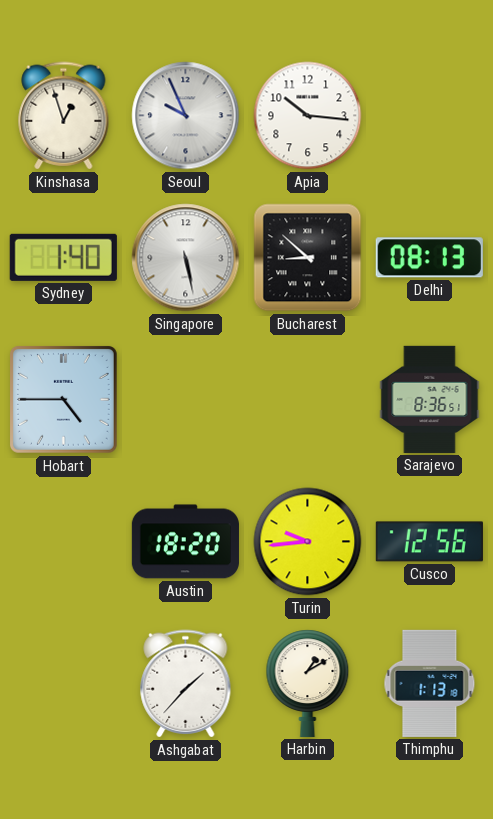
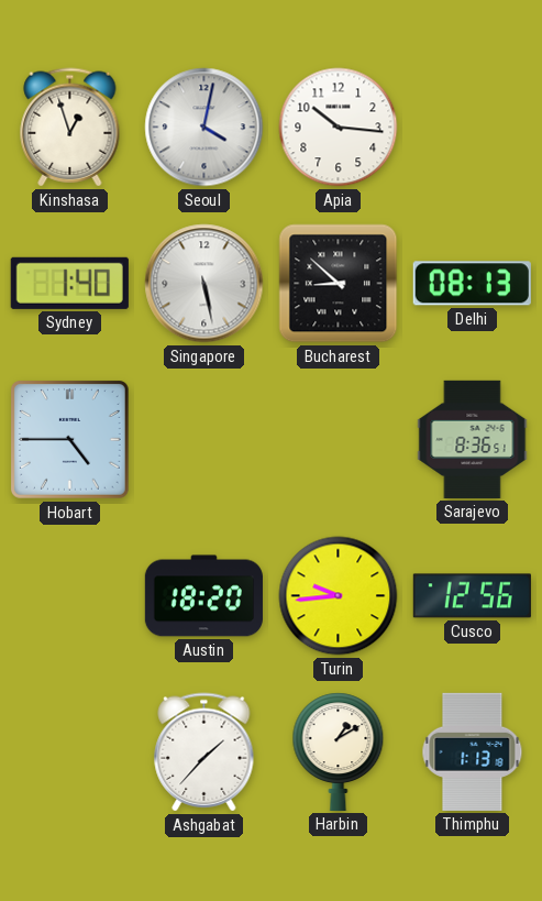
Seoul: 9:56 -> 4:02 (204, 128)
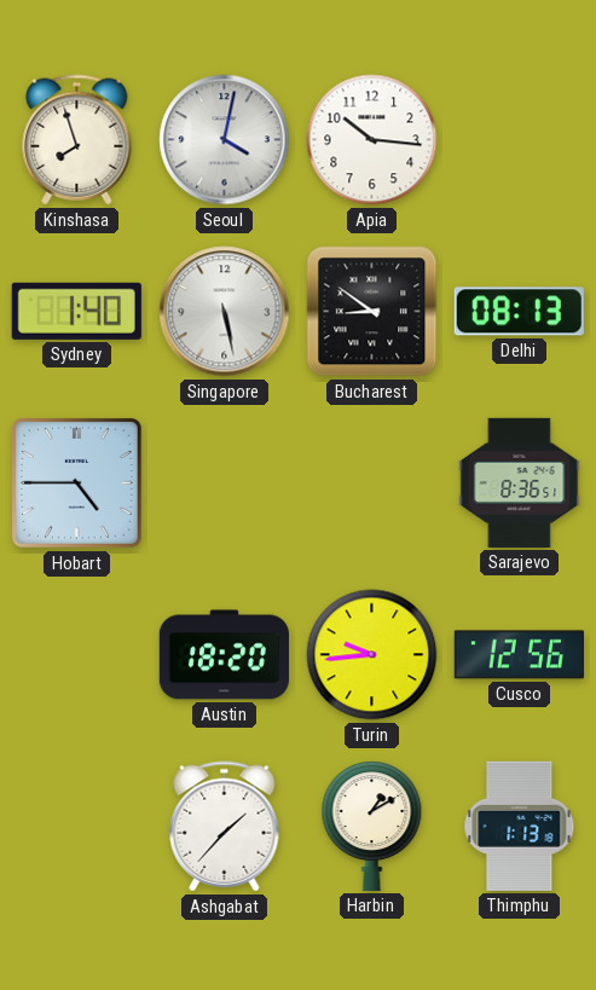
Kinshasa: 12:57 -> 7:57 (77, 140)
Bucharest: 8:52 -> 8:51 (372, 312)
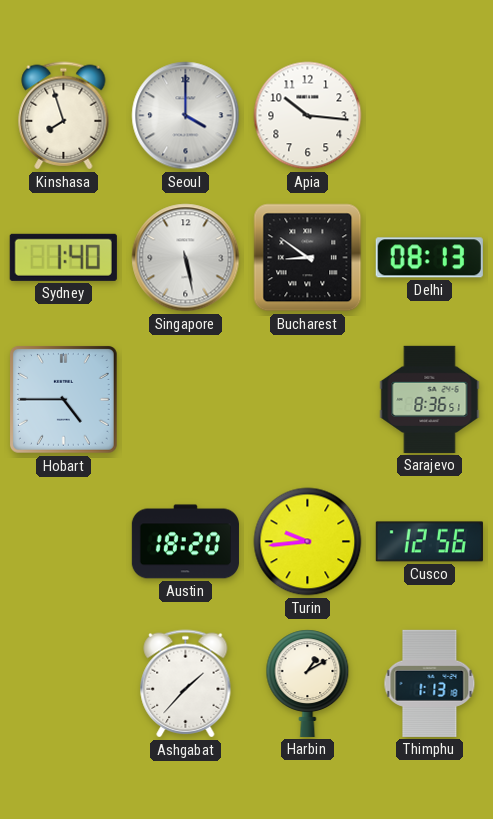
Seoul: 4:02 -> 4:00 (186, 116)
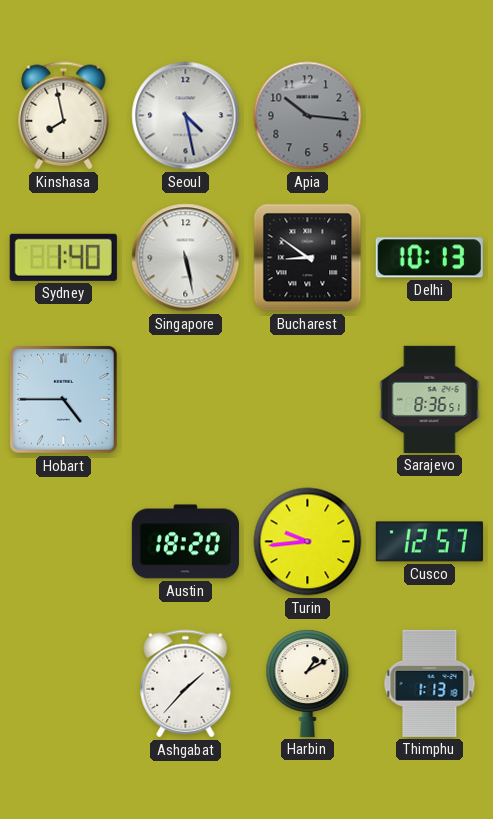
Kinshasa: 7:57 -> 7:58 (64, 116)
Seoul: 4:00 -> 4:28 (186, 116)
Apia dial: white -> grey (308, 116)
Delhi: 08:13 -> 10:13 (429, 258)
Cusco: 12:56 -> 12:57 (429, 542)
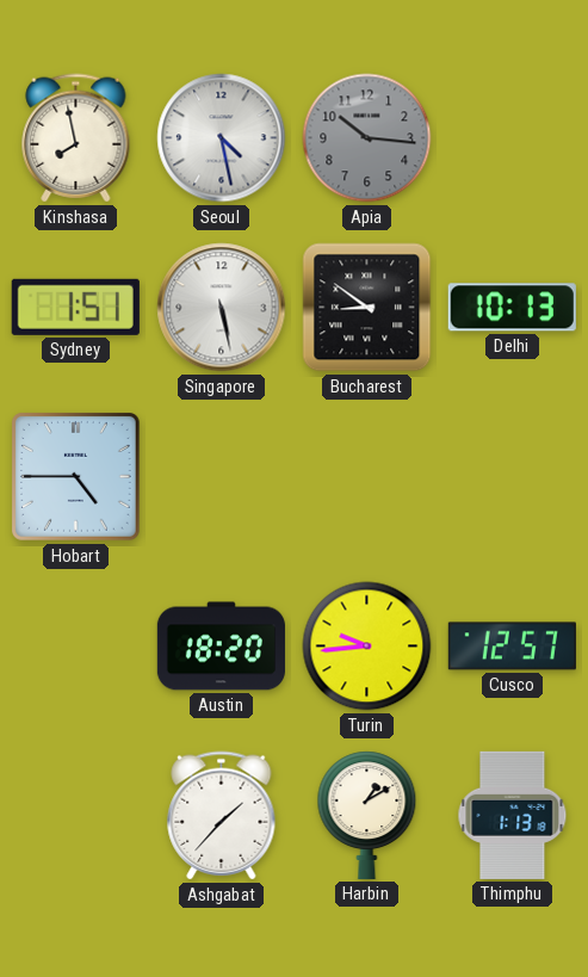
Sydney: 1:40 -> 1:51 (75, 307)
Sarajevo: 8:36 -> none (430, 399)
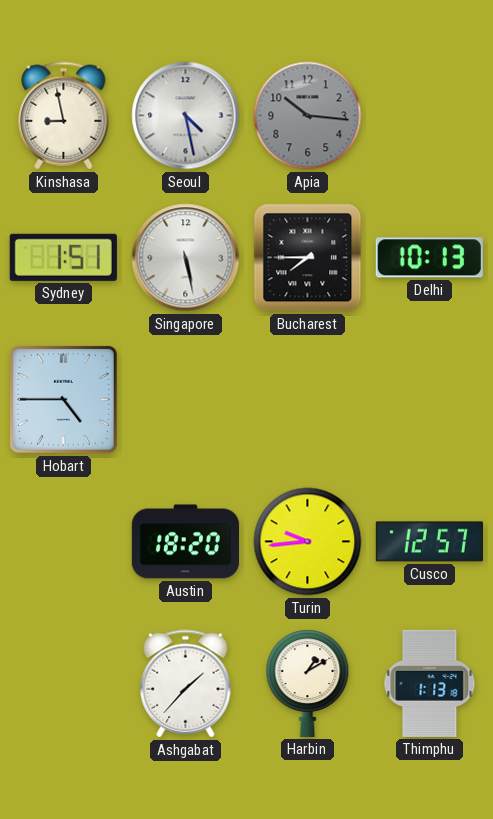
Kinshasa: 7:58 -> 8:58 (64, 116)
Bucharest: 8:51 -> 7:45 (308, 258)
